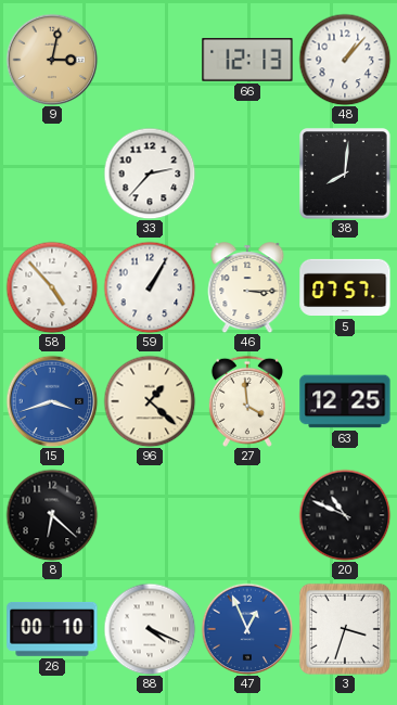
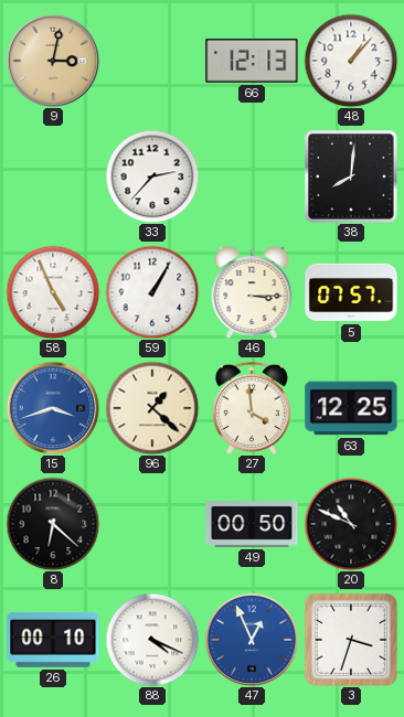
58: 4:53 -> 4:56 (53, 292)
49: none -> 00:50 (252, 525)
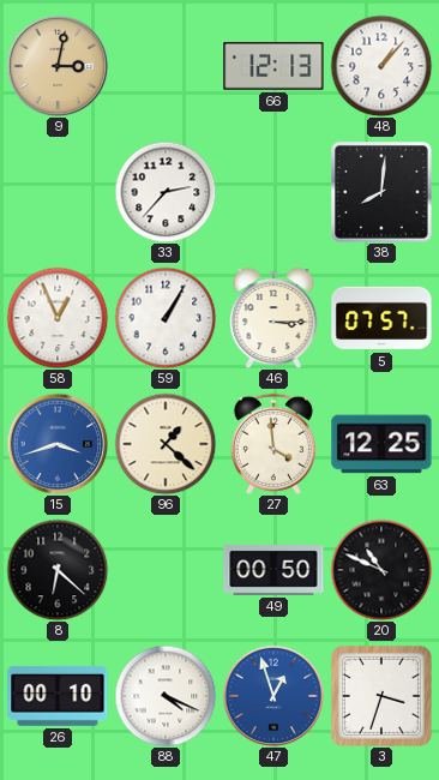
58: 4:56 -> 12:56 (58, 318)
47: 12:56 -> 12:57 (273, 696)
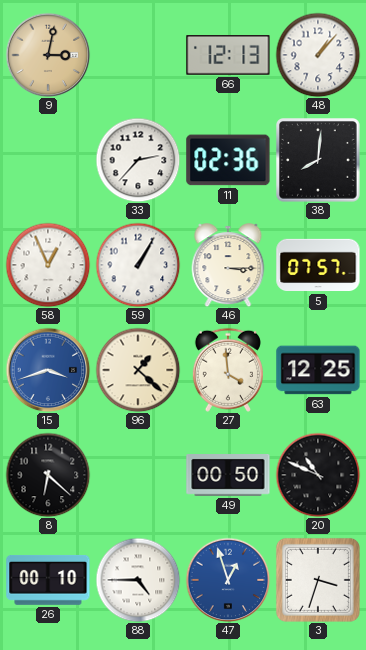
11: none -> 02:36 (228, 160)
88: 4:19 -> 4:45 (138, 580)
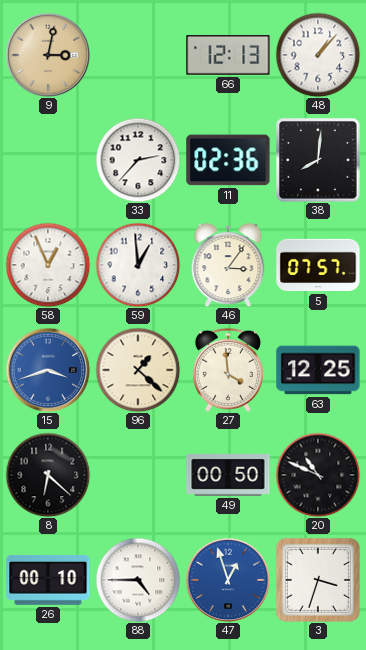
59: 1:05 -> 12:59 (138, 265)
46: 3:15 -> 3:06 (228, 265)
